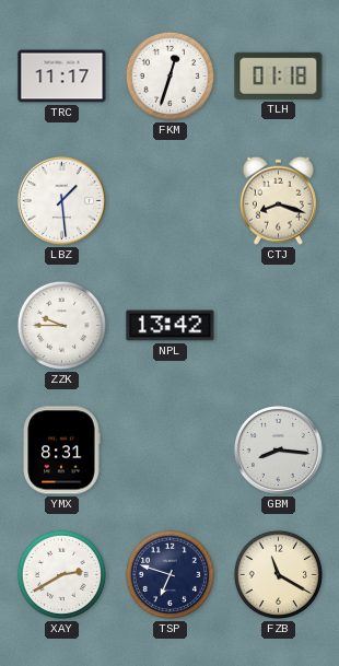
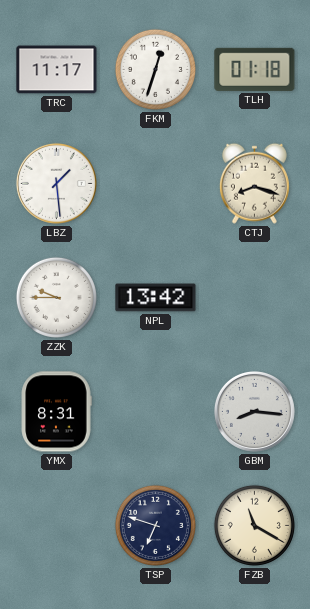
XAY: 2:40 -> none (61, 574)
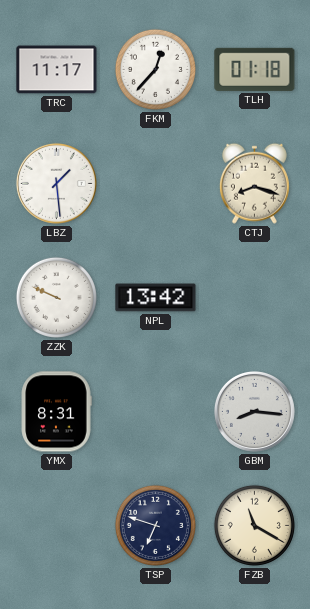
FKM: 12:33 -> 12:37 (155, 69)
ZZK: 9:45 -> 9:49 (56, 297)
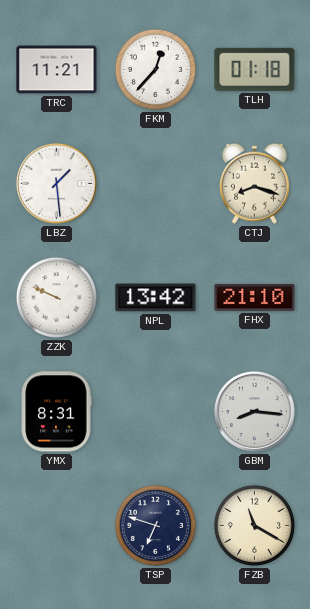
TRC: 11:17 -> 11:21 (57, 70)
FHX: none -> 21:10 (255, 297)
